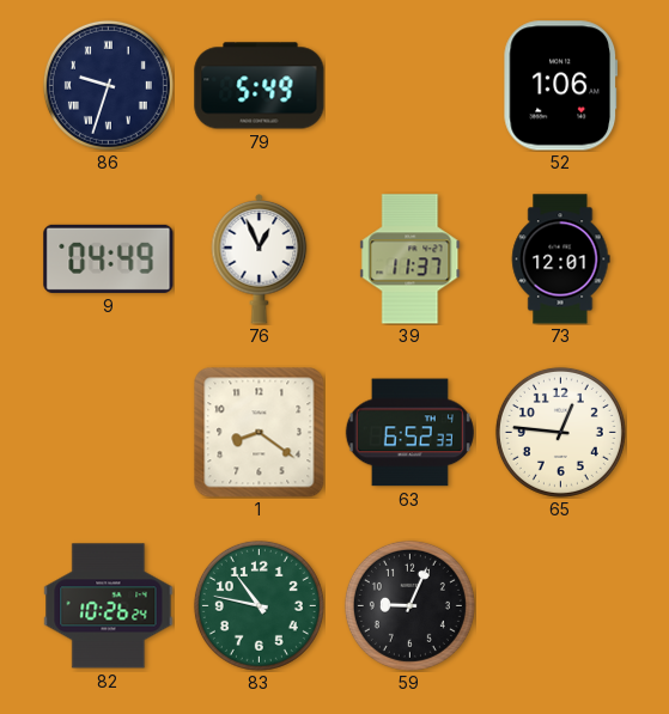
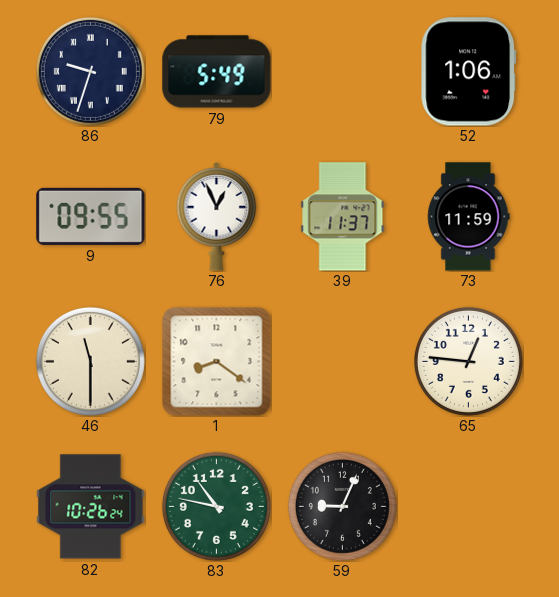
9: 04:49 -> 09:55 (91, 216)
73: 12:01 -> 11:59 (468, 217)
46: none -> 11:30 (90, 361)
63: 6:52 -> none (409, 433)
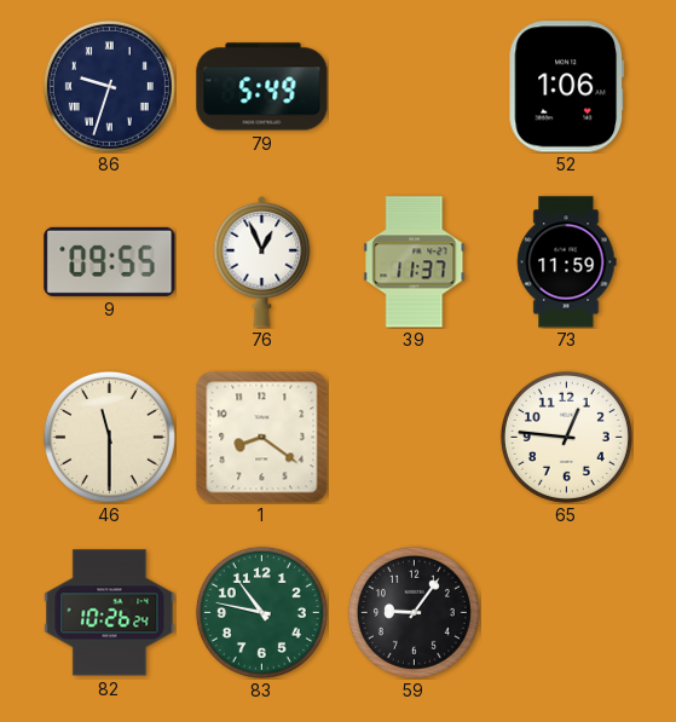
59: 9:04 -> 9:06 (414, 612)
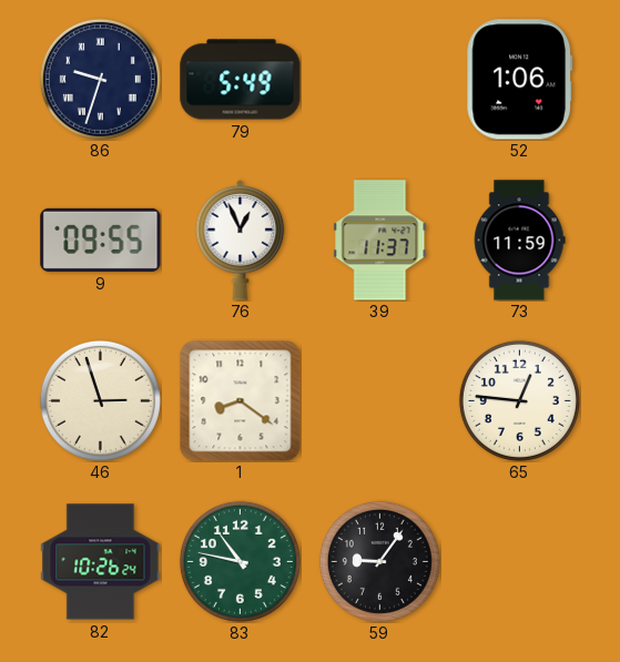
46: 11:30 -> 2:57 (100, 400)
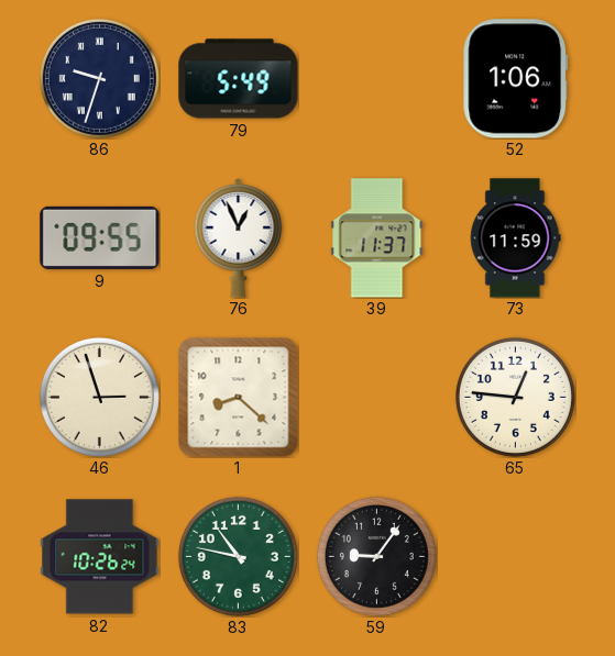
1: 8:21 -> 8:22 (238, 397)
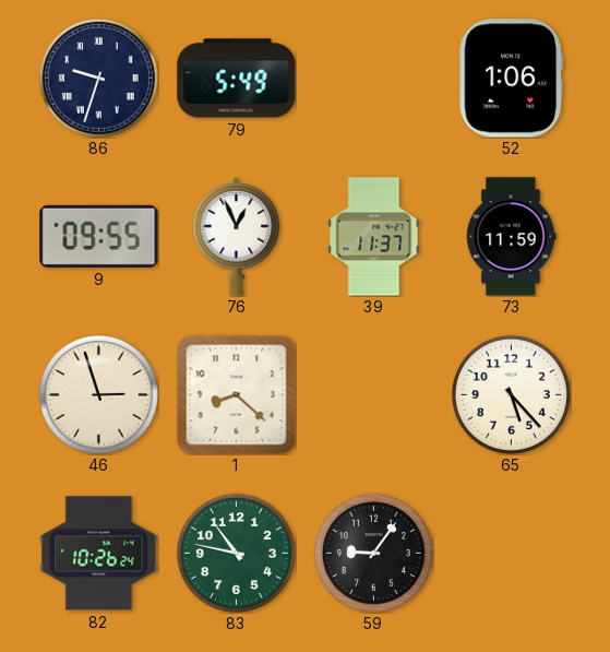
65: 12:46 -> 5:23 (511, 394)
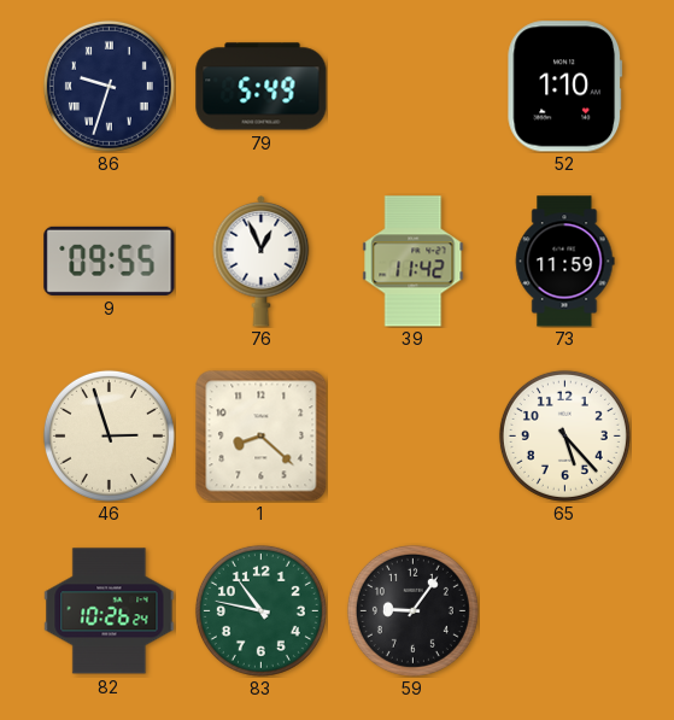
52: 1:06 -> 1:10 (565, 87)
39: 11:37 -> 11:42 (414, 262)
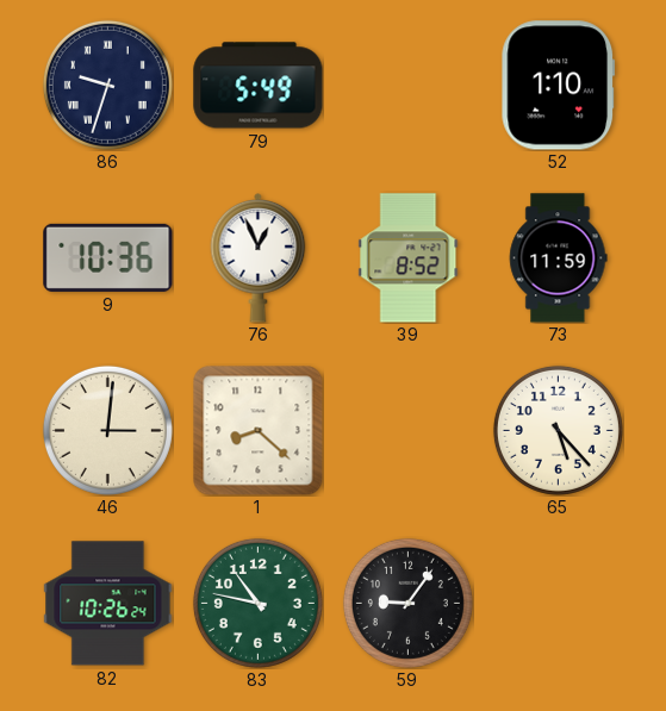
9: 09:55 -> 10:36 (108, 257)
39: 11:42 -> 8:52 (409, 258)
46: 2:57 -> 3:01 (107, 430)
